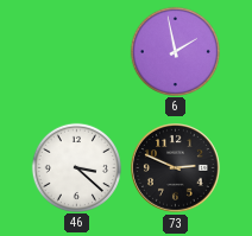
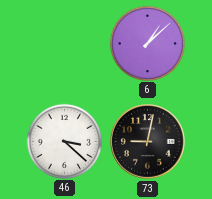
6: 1:58 -> 1:08 (147, 43)
73: 2:49 -> 9:02 (148, 142)
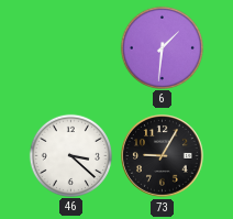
6: 1:08 -> 1:31 (162, 47)
73: 9:02 -> 9:05 (163, 156)
